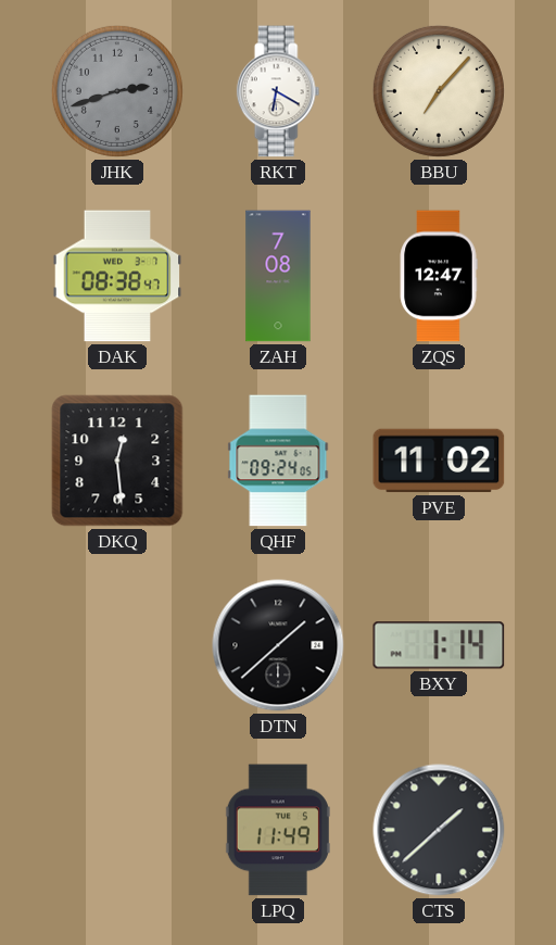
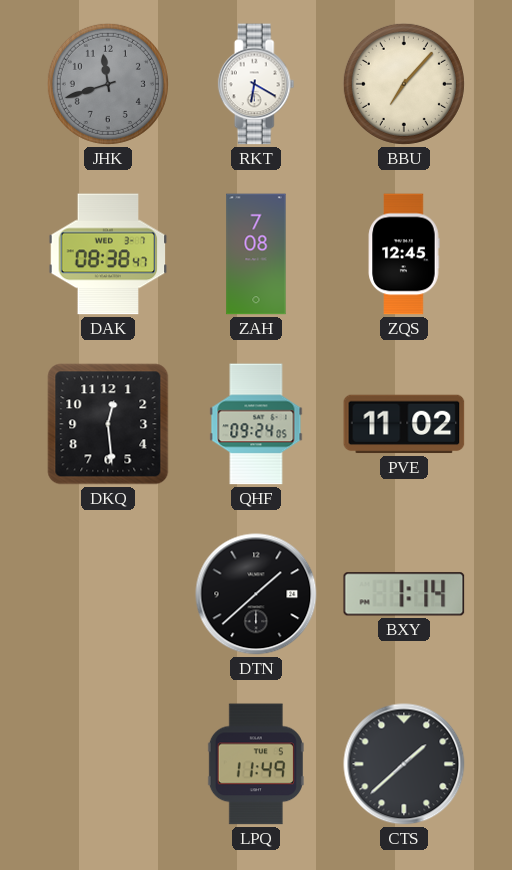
JHK: 2:42 -> 11:42 (108, 84)
ZQS: 12:47 -> 12:45 (404, 254)
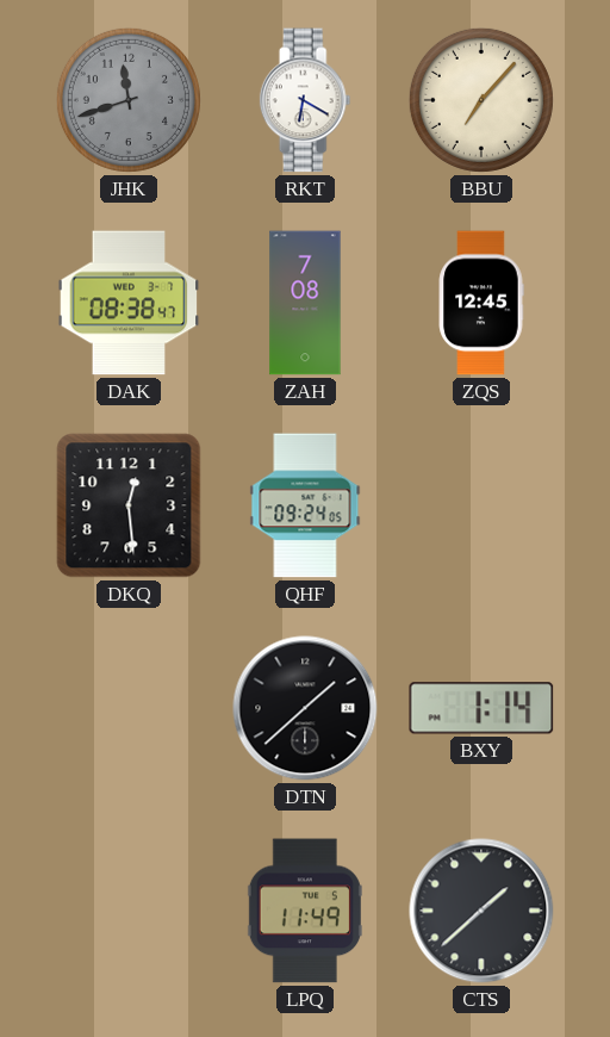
PVE: 11:02 -> none (404, 424)
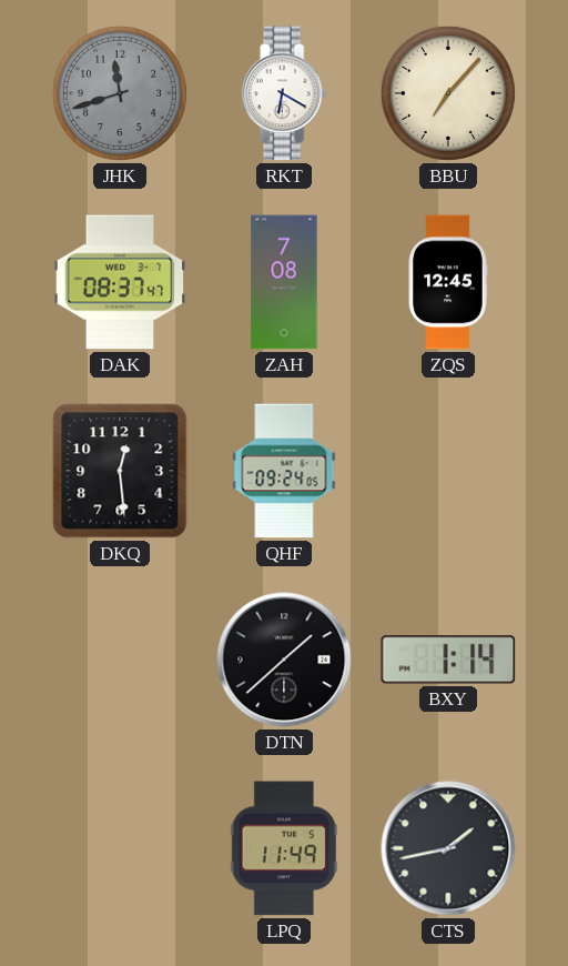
DAK: 08:38 -> 08:37 (120, 282)
CTS: 1:38 -> 1:43 (448, 848)
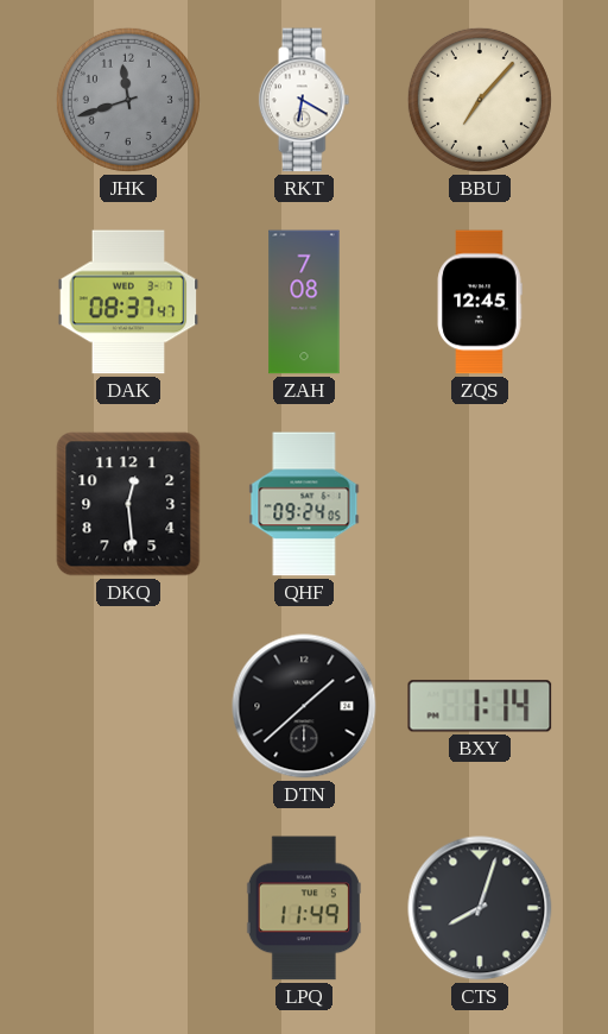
CTS: 1:43 -> 8:03 (480, 908)
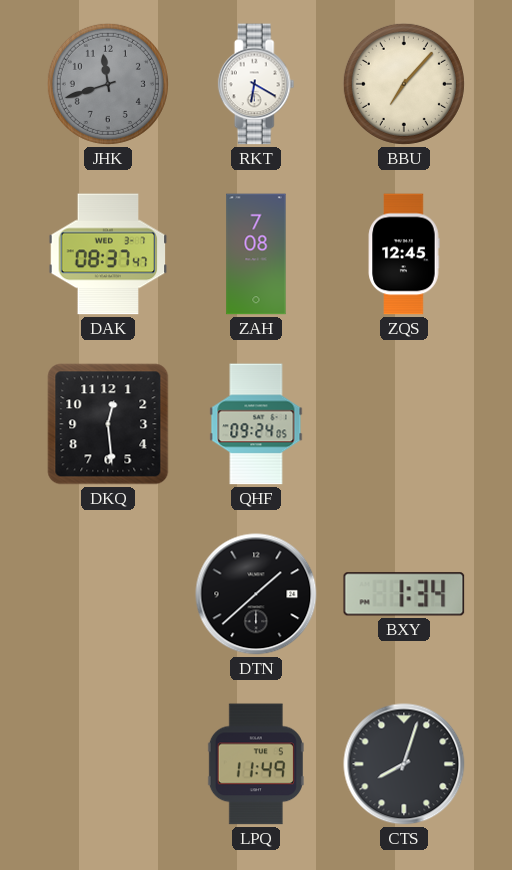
BXY: 1:14 -> 1:34 (404, 594)
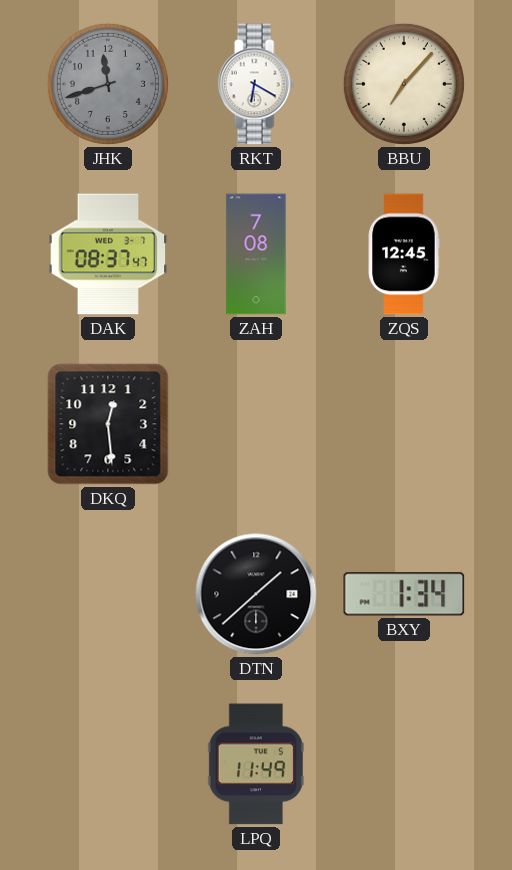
QHF: 09:24 -> none (256, 424)
CTS: 8:03 -> none (404, 764)
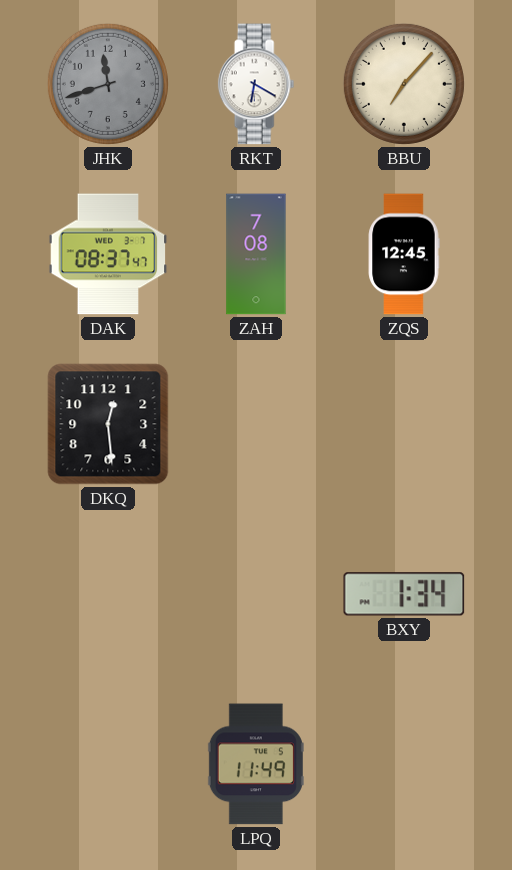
DTN: 1:38 -> none (256, 594)
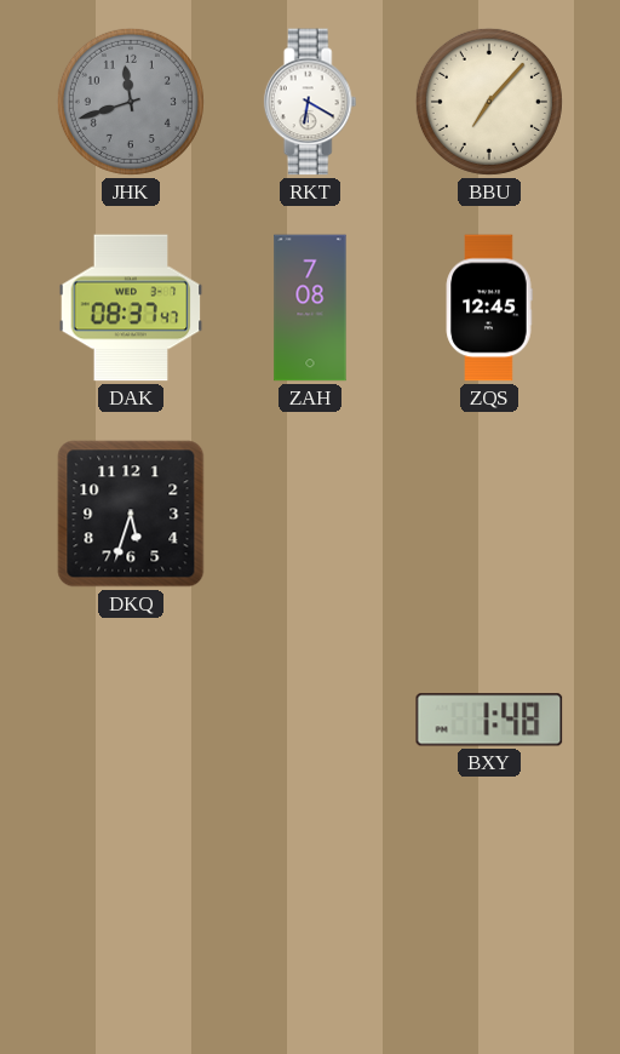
DKQ: 12:29 -> 5:33 (131, 514)
BXY: 1:34 -> 1:48 (489, 720)
LPQ: 11:49 -> none (256, 764)
